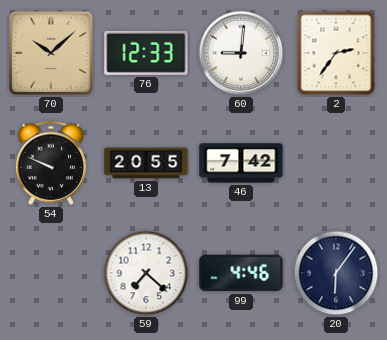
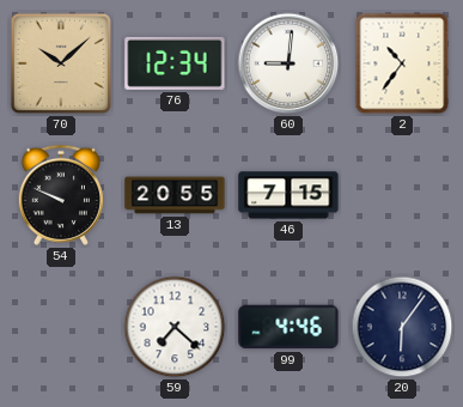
76: 12:33 -> 12:34 (175, 63)
2: 2:36 -> 10:36 (402, 63)
46: 7:42 -> 7:15 (288, 195)
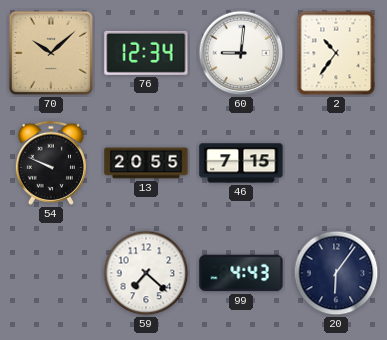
99: 4:46 -> 4:43 (241, 273)
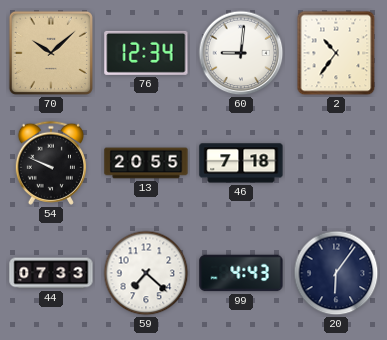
46: 7:15 -> 7:18 (241, 163)
44: none -> 07:33 (51, 273)
